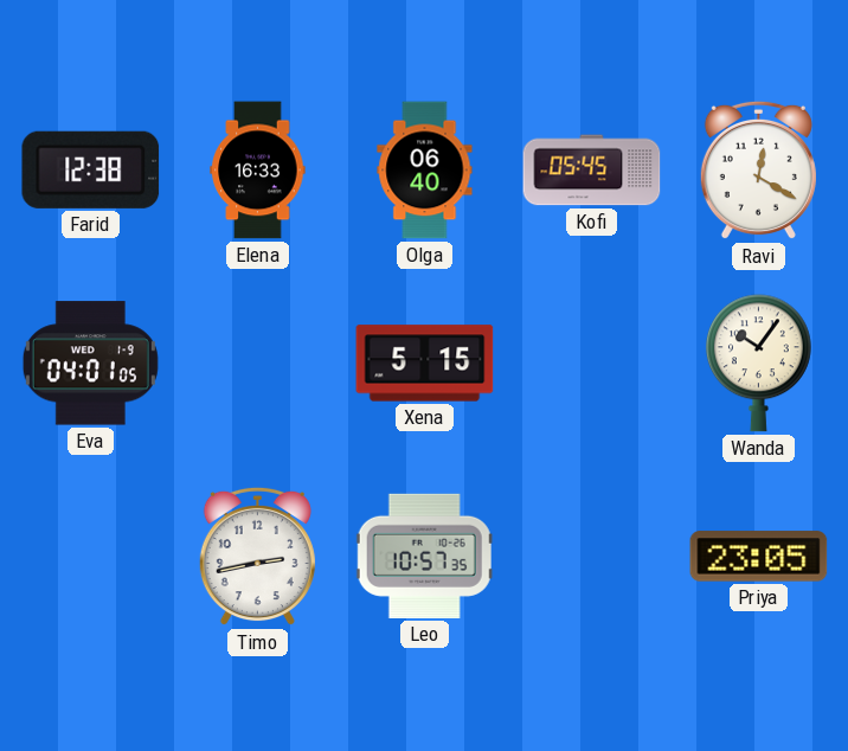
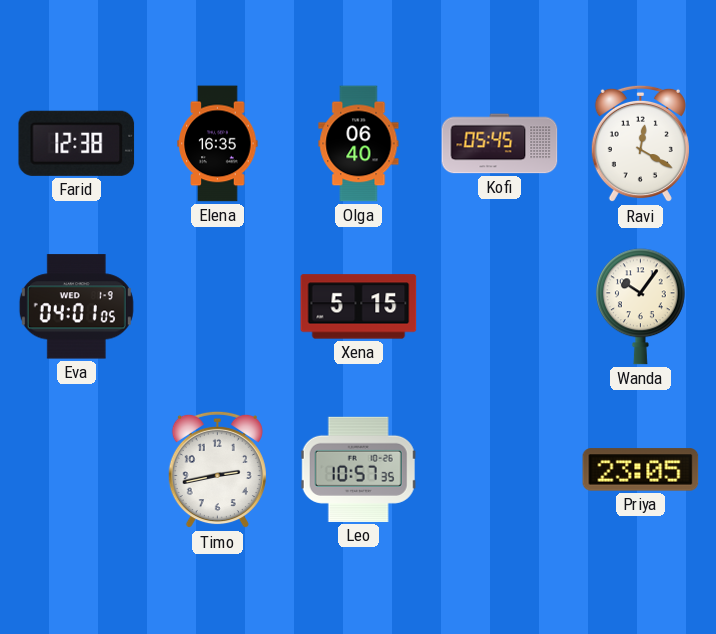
Elena: 16:33 -> 16:35 (218, 144)
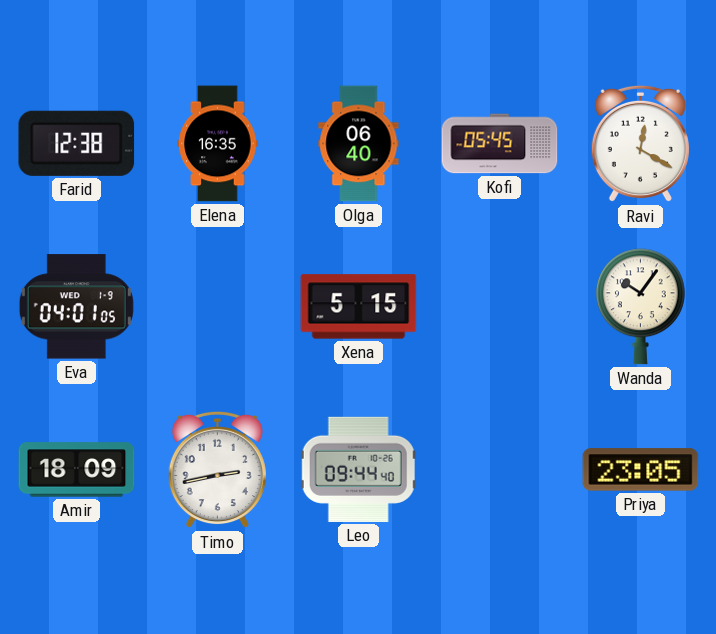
Amir: none -> 18:09 (77, 470)
Leo: 10:57 -> 09:44 (358, 469)
